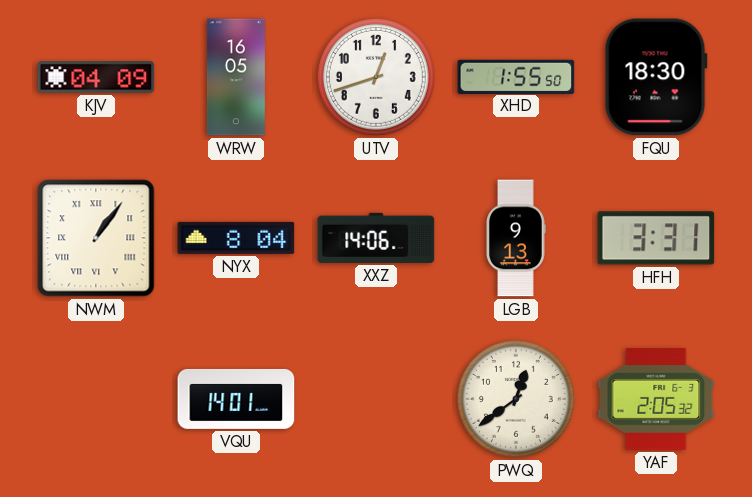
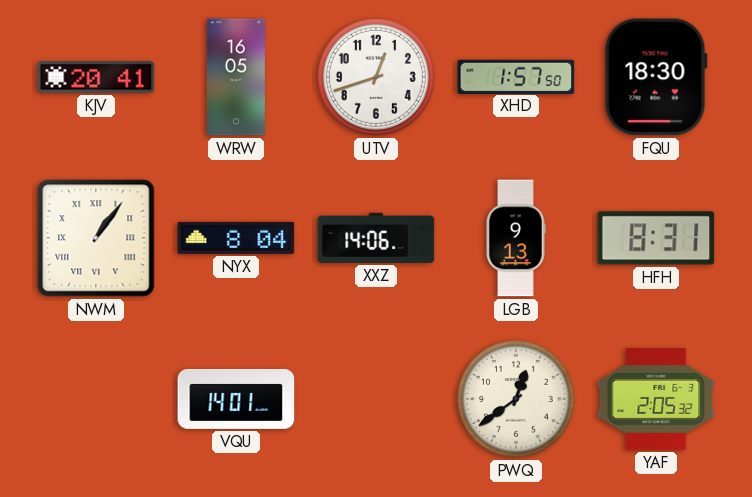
KJV: 04:09 -> 20:41 (96, 77)
XHD: 1:55 -> 1:57 (516, 76)
HFH: 3:31 -> 8:31 (656, 238)
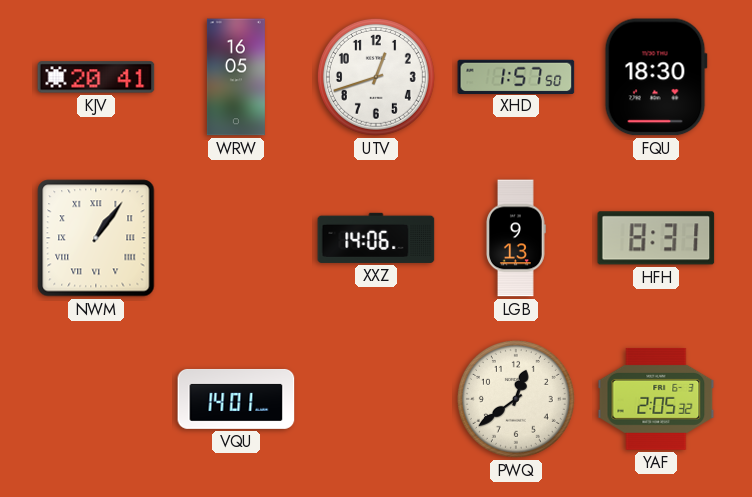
NYX: 8:04 -> none (236, 238)
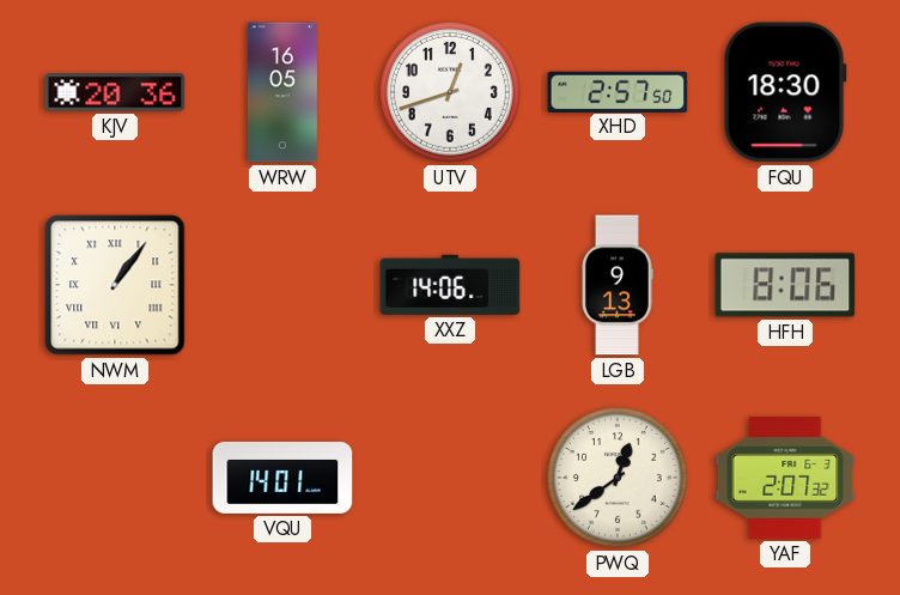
KJV: 20:41 -> 20:36 (115, 92)
XHD: 1:57 -> 2:57 (618, 91)
HFH: 8:31 -> 8:06 (785, 285)
YAF: 2:05 -> 2:07 (785, 478)
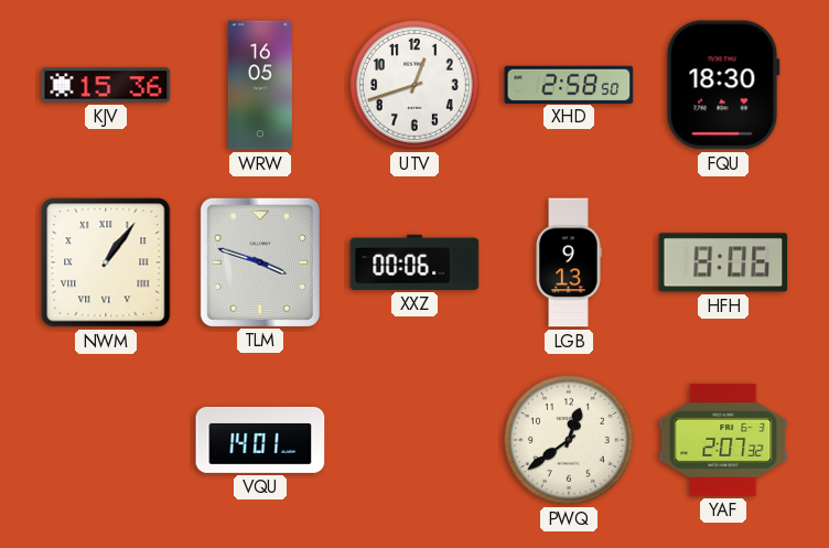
KJV: 20:36 -> 15:36 (106, 85)
XHD: 2:57 -> 2:58 (569, 84)
TLM: none -> 3:48 (260, 261)
XXZ: 14:06 -> 00:06 (415, 262)
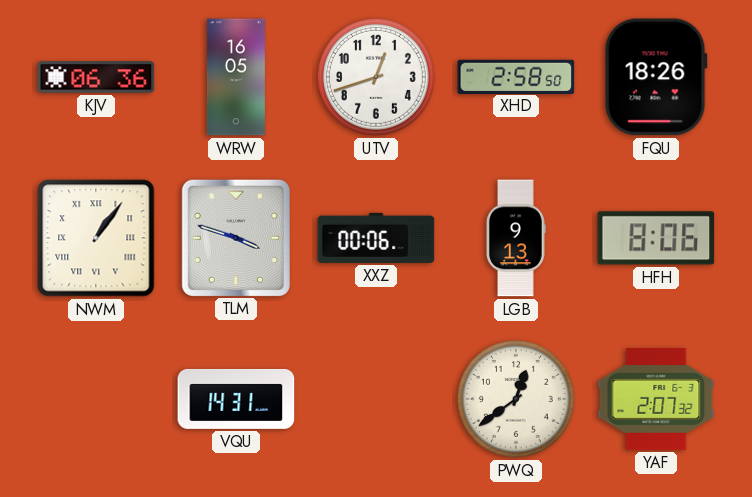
KJV: 15:36 -> 06:36 (96, 77)
FQU: 18:30 -> 18:26 (656, 77)
VQU: 14:01 -> 14:31 (236, 399)
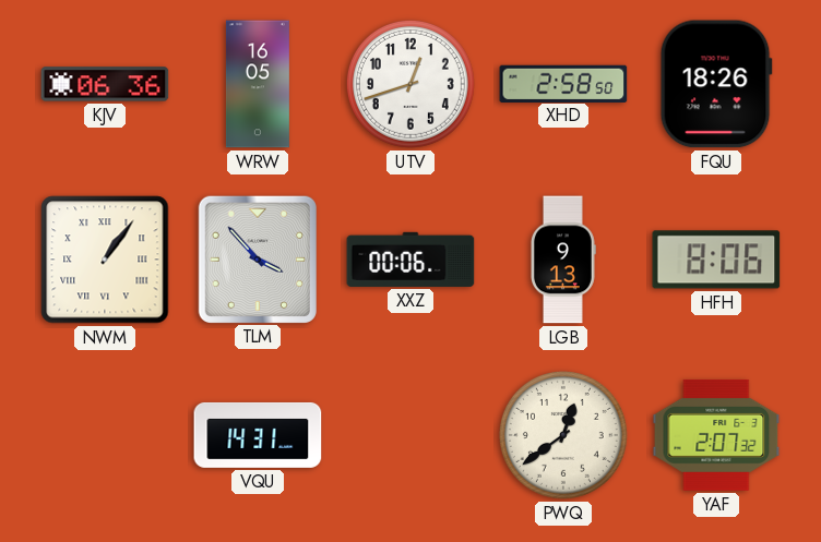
TLM: 3:48 -> 3:53 (258, 258)
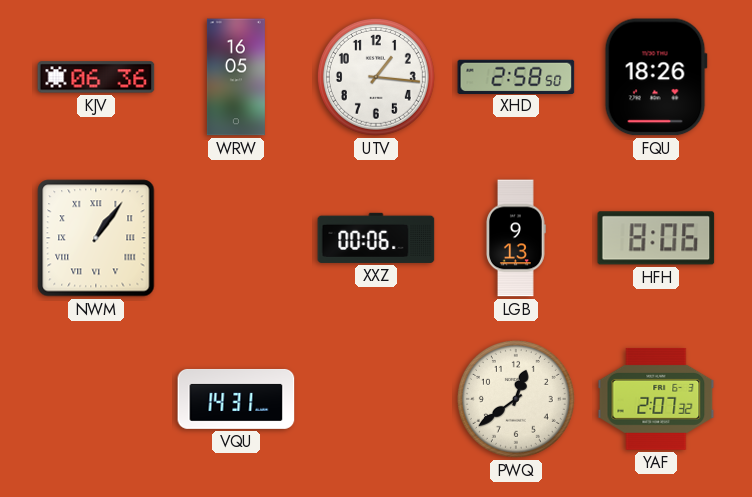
UTV: 12:42 -> 1:16 (376, 77)
TLM: 3:53 -> none (258, 258)
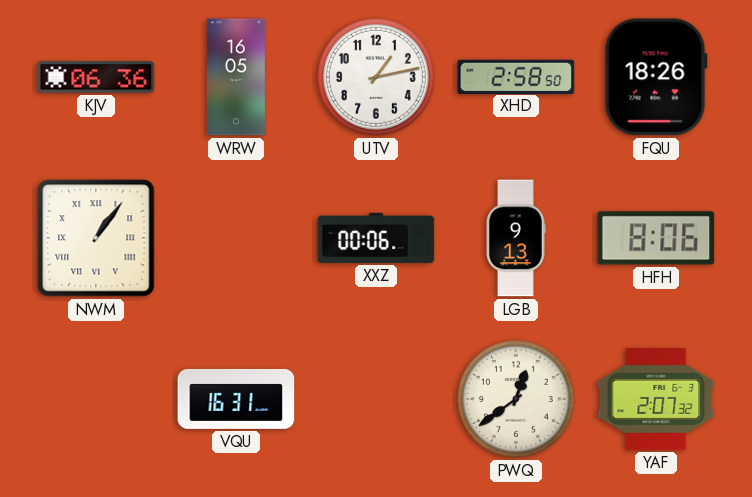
UTV: 1:16 -> 1:13 (376, 77)
VQU: 14:31 -> 16:31 (236, 399)
